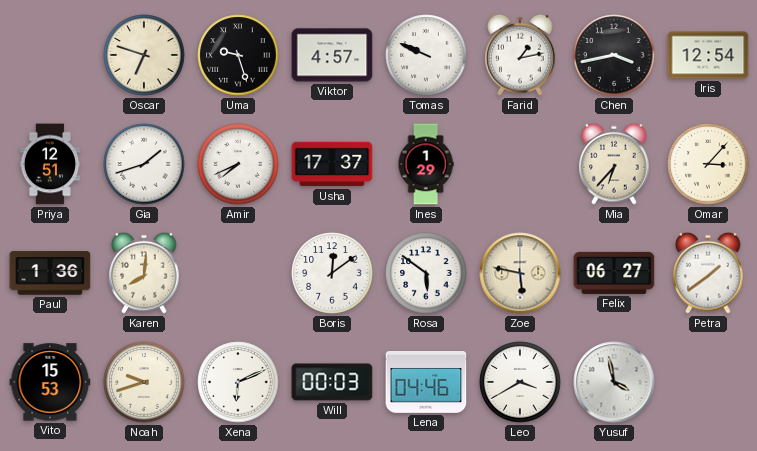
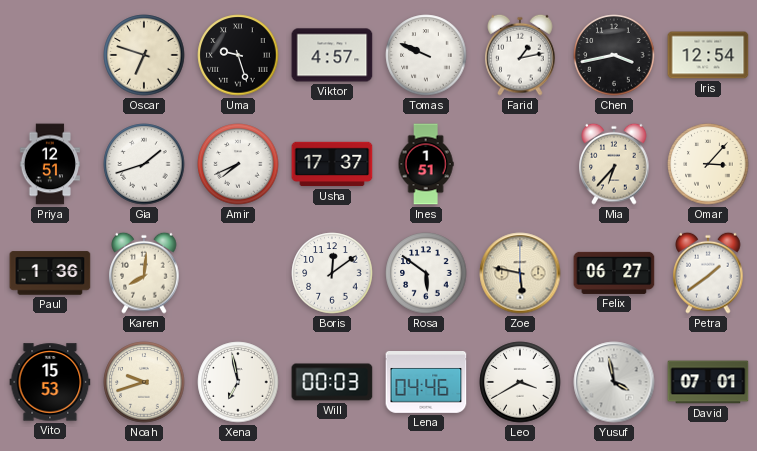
Ines: 1:29 -> 1:51 (426, 164)
Xena: 6:11 -> 6:58 (238, 382)
David: none -> 07:01 (708, 382)
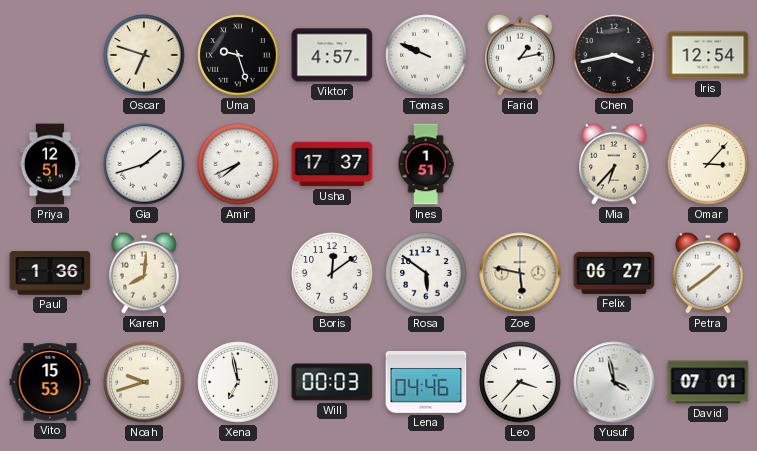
Leo: 3:40 -> 3:37 (520, 382)
